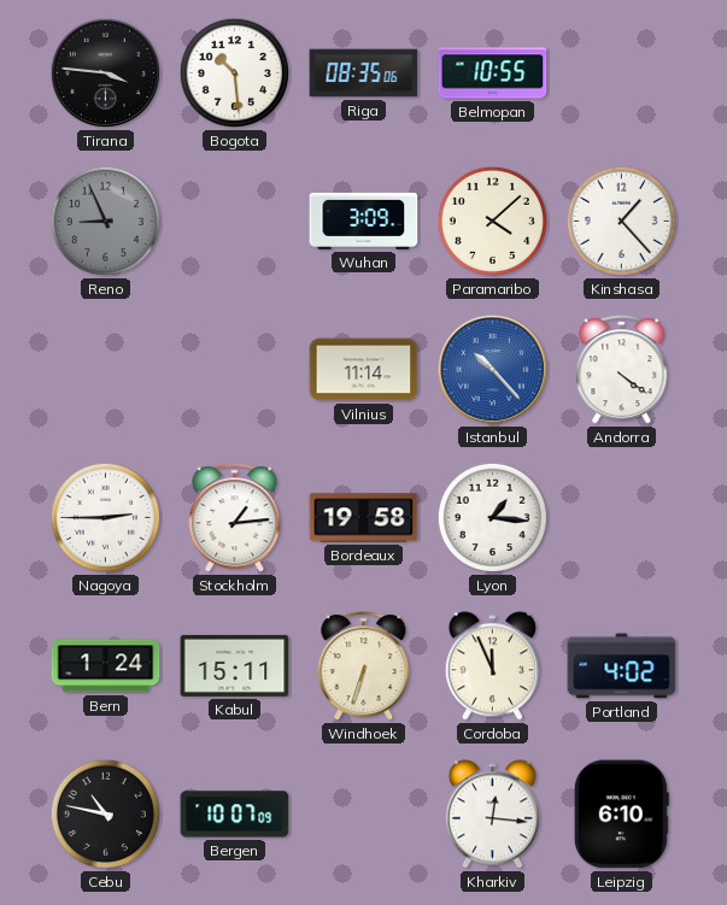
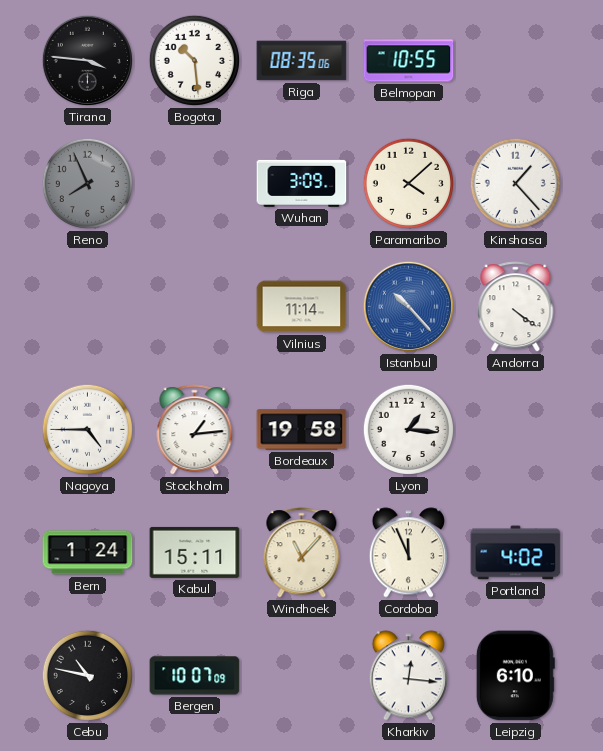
Reno: 8:56 -> 7:56 (87, 183)
Nagoya: 2:45 -> 4:45 (87, 429)
Windhoek: 6:33 -> 11:07 (302, 553)
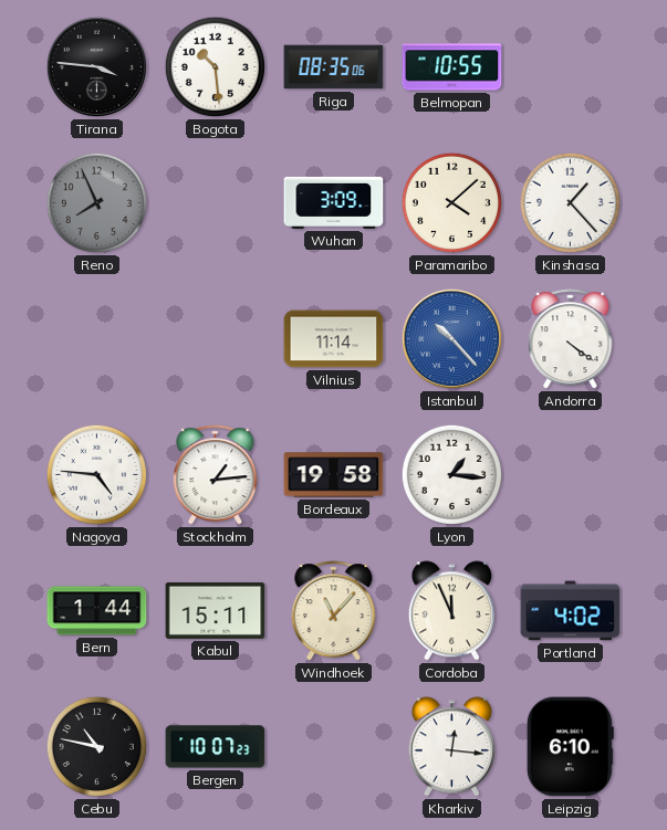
Nagoya: 4:45 -> 4:46 (96, 474)
Bern: 1:24 -> 1:44 (97, 611)
Bergen: 10:07:09 -> 10:07:23 (216, 747)
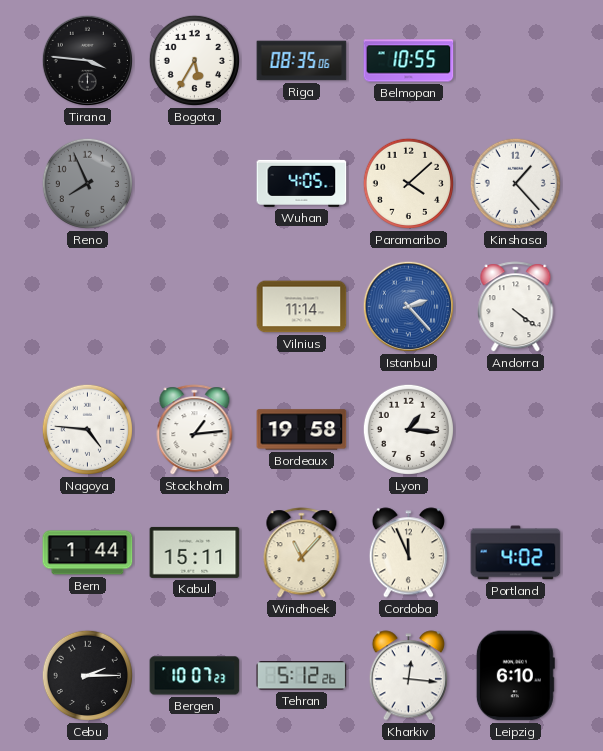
Bogota: 10:29 -> 5:35 (194, 60)
Wuhan: 3:09 -> 4:05 (302, 183)
Istanbul: 10:23 -> 2:23 (408, 306)
Cebu: 10:47 -> 2:15 (87, 675)
Tehran: none -> 5:12 (302, 676)
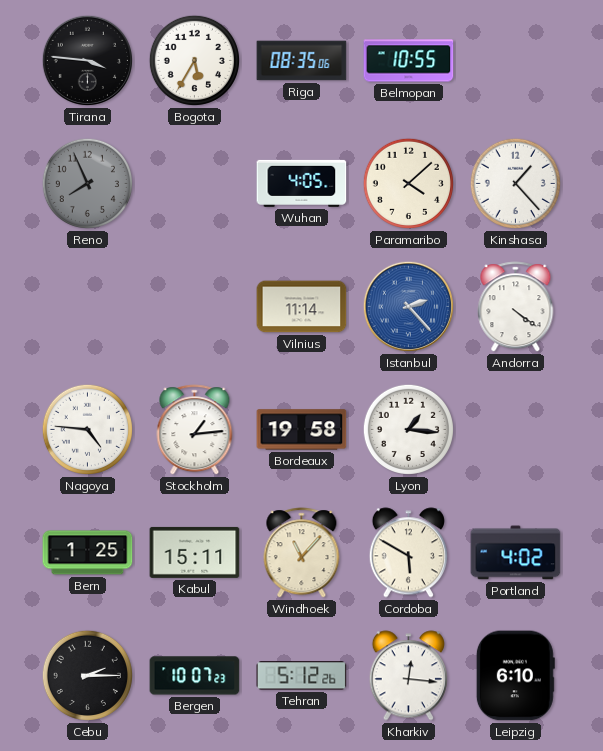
Bern: 1:44 -> 1:25 (88, 553)
Cordoba: 11:56 -> 5:50 (408, 553)
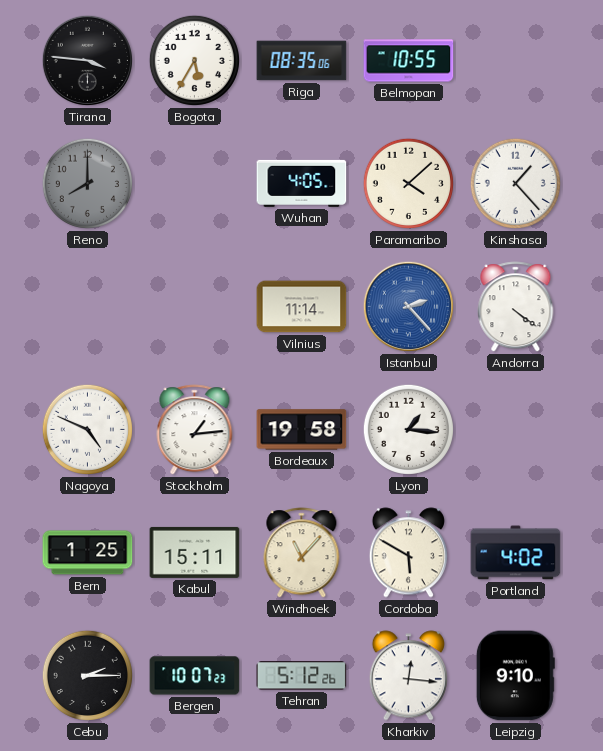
Reno: 7:56 -> 8:00 (87, 183)
Nagoya: 4:46 -> 4:49 (87, 429)
Leipzig: 6:10 -> 9:10 (515, 676)
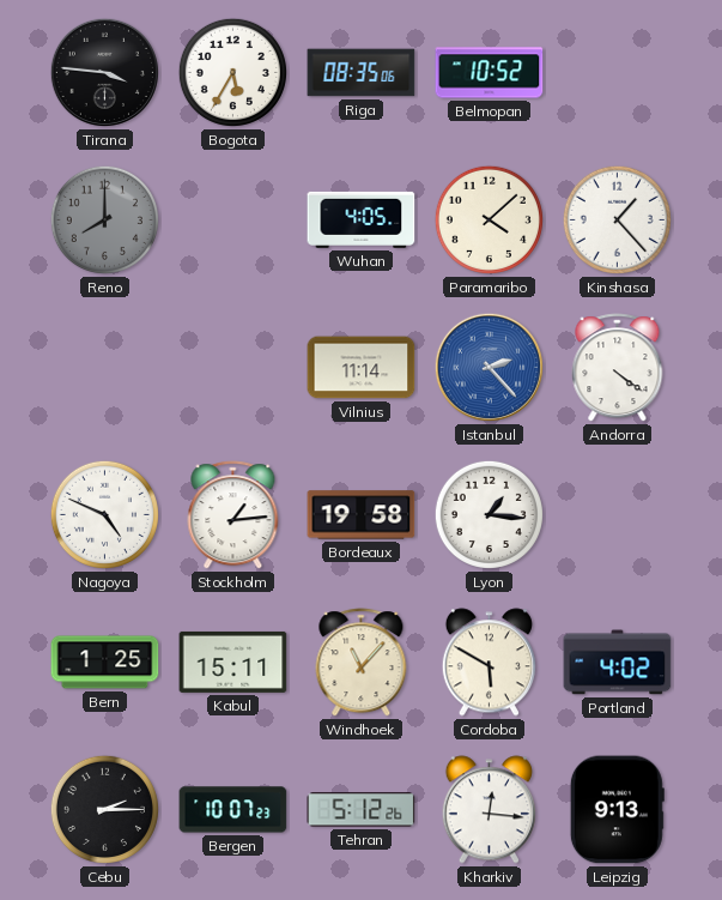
Belmopan: 10:55 -> 10:52 (490, 73)
Leipzig: 9:10 -> 9:13 (617, 810)
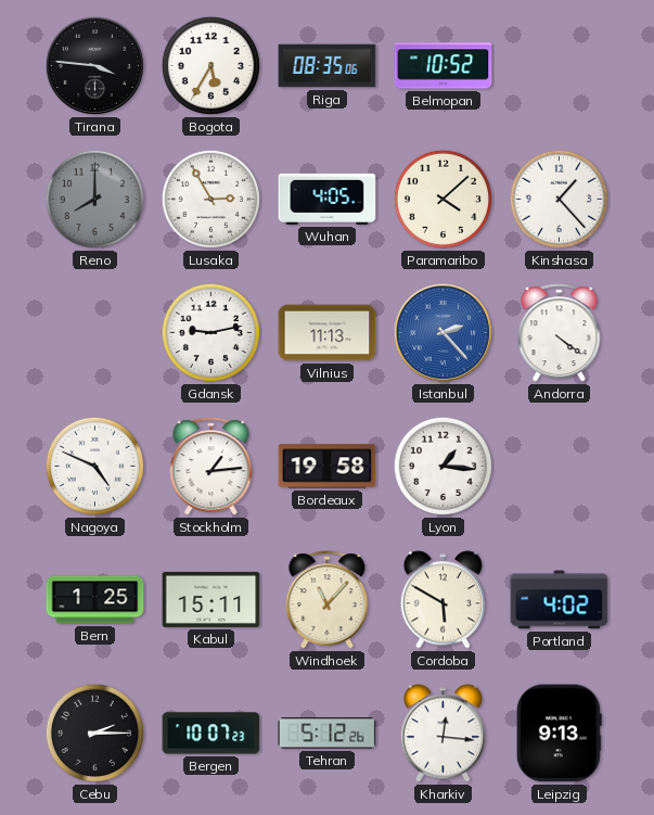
Lusaka: none -> 2:55 (210, 199)
Gdansk: none -> 9:13 (210, 332)
Vilnius: 11:14 -> 11:13 (328, 333)
